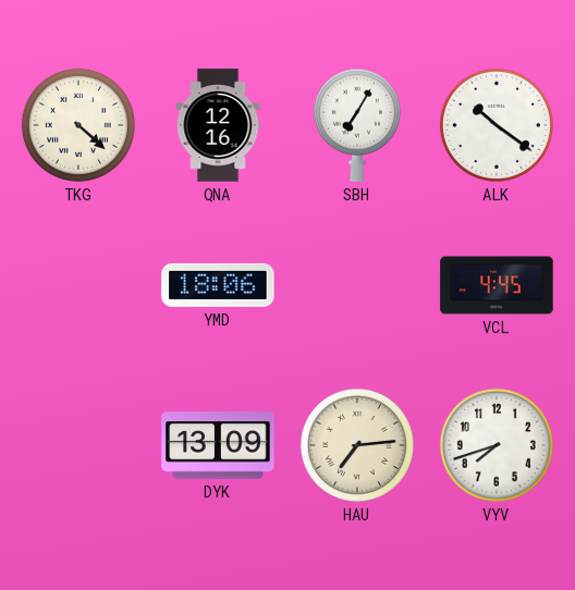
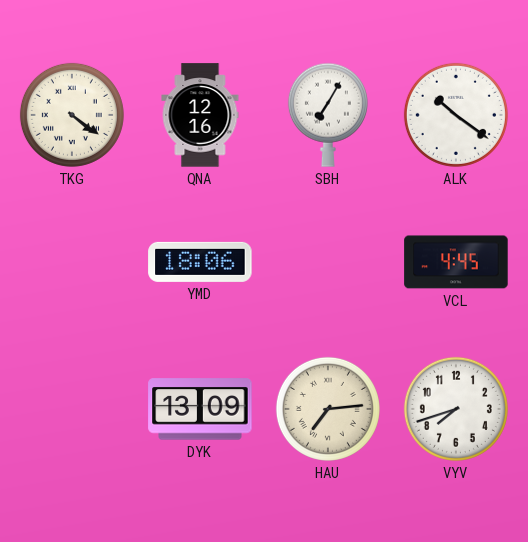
TKG: 4:22 -> 4:21 (72, 115)
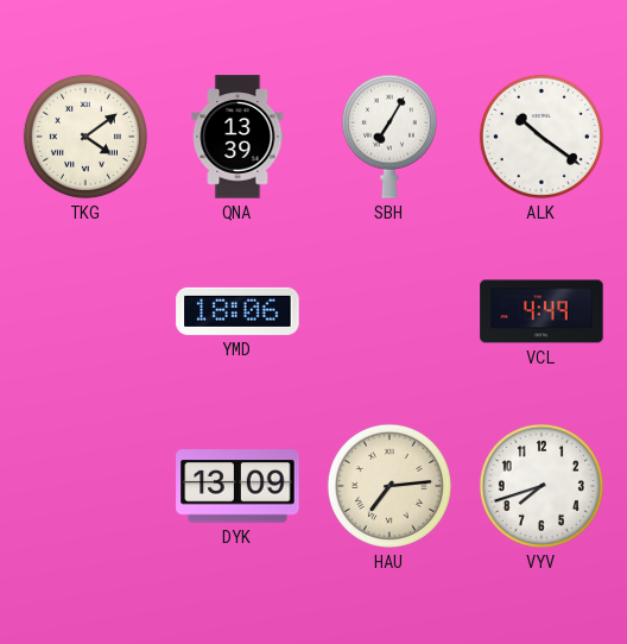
TKG: 4:21 -> 4:09 (85, 137)
QNA: 12:16 -> 13:39 (237, 137)
VCL: 4:45 -> 4:49 (541, 311)
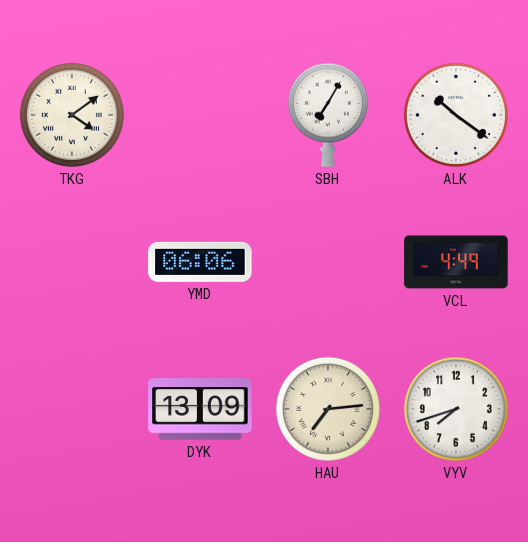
QNA: 13:39 -> none (237, 137)
YMD: 18:06 -> 06:06 (200, 262)
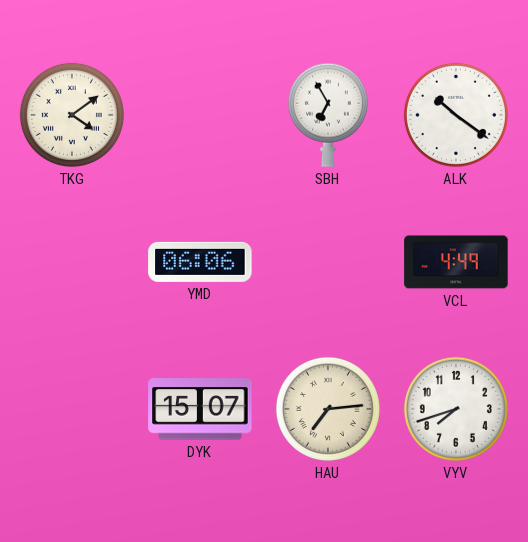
SBH: 7:05 -> 6:55 (328, 115)
DYK: 13:09 -> 15:07 (200, 409)
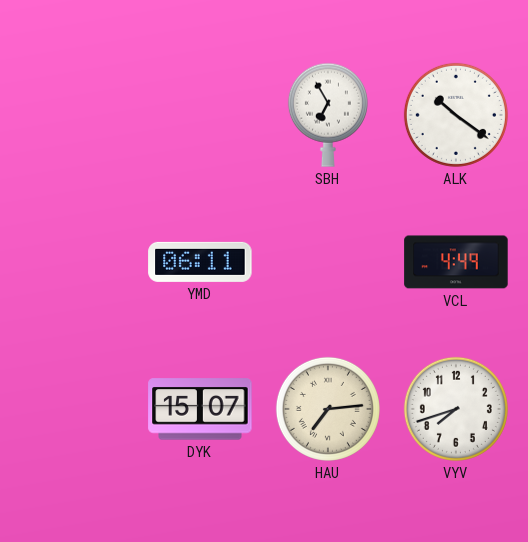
TKG: 4:09 -> none (72, 115)
YMD: 06:06 -> 06:11 (200, 262)
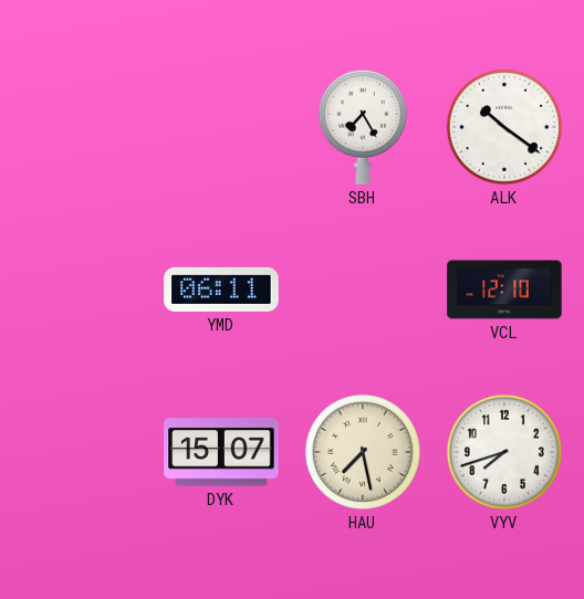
SBH: 6:55 -> 7:25 (363, 127)
VCL: 4:49 -> 12:10 (504, 290)
HAU: 7:14 -> 7:28 (363, 452)
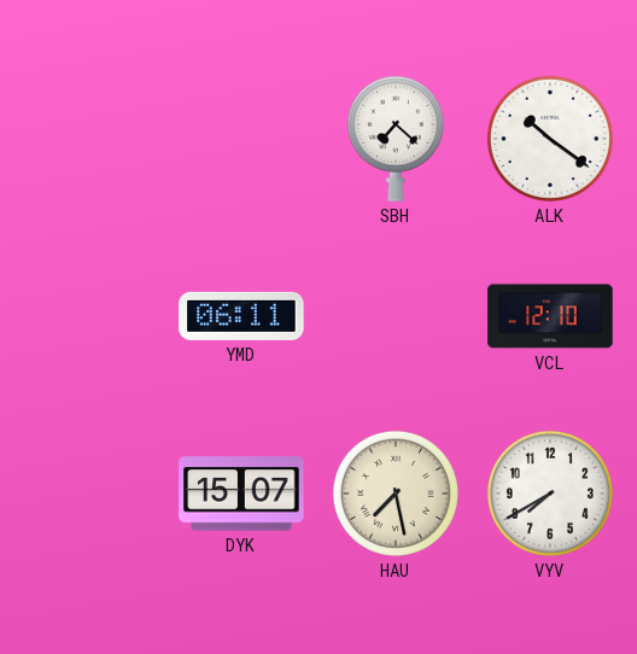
SBH: 7:25 -> 7:22 (396, 139)
VYV: 7:42 -> 7:40 (550, 494)
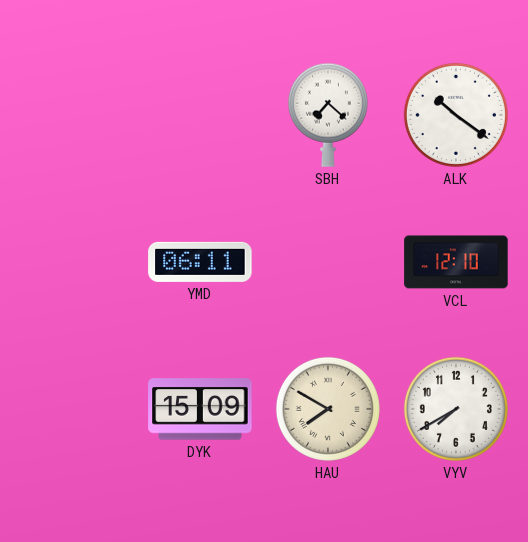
DYK: 15:07 -> 15:09 (200, 409)
HAU: 7:28 -> 7:50 (328, 409)
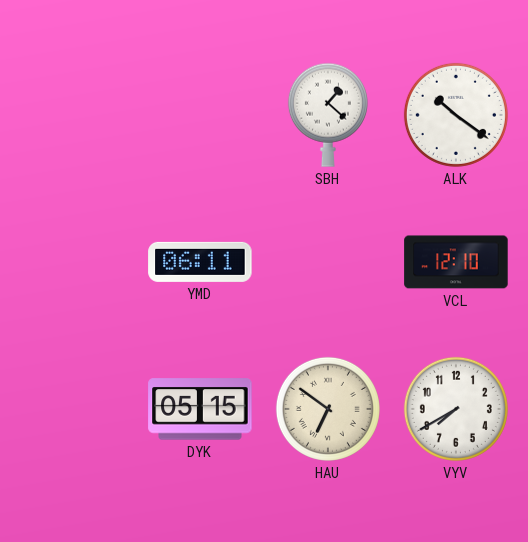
SBH: 7:22 -> 1:22 (328, 115)
DYK: 15:09 -> 05:15 (200, 409)
HAU: 7:50 -> 6:51 (328, 409)
